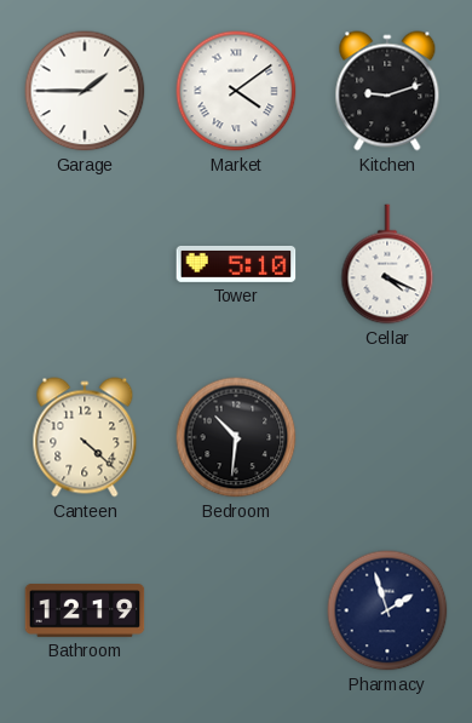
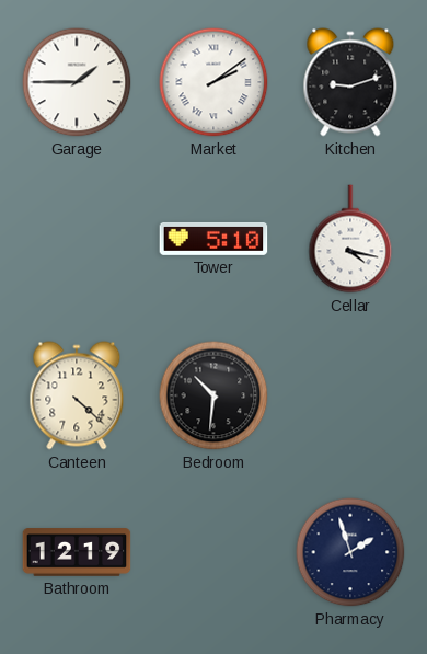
Market: 4:09 -> 2:09 (214, 82)
Cellar: 4:19 -> 4:17 (350, 239)
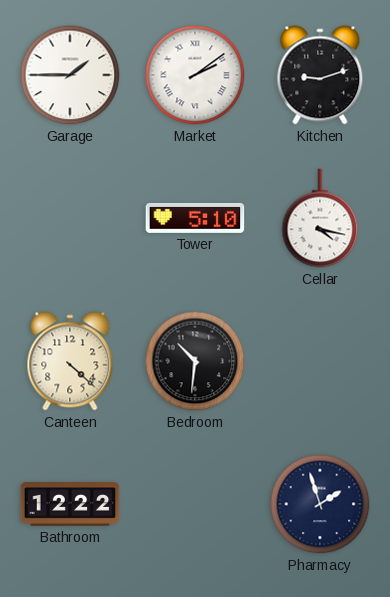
Bathroom: 12:19 -> 12:22 (70, 504)
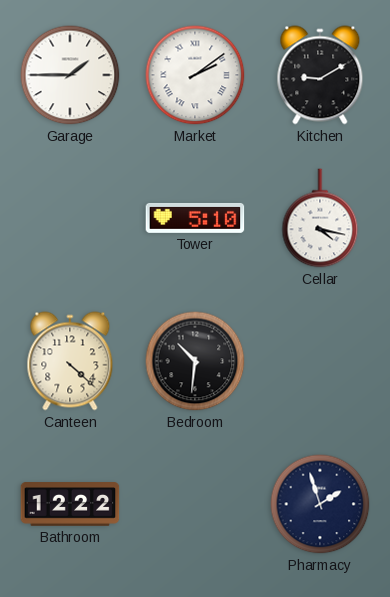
Kitchen: 9:12 -> 9:10 (320, 75)
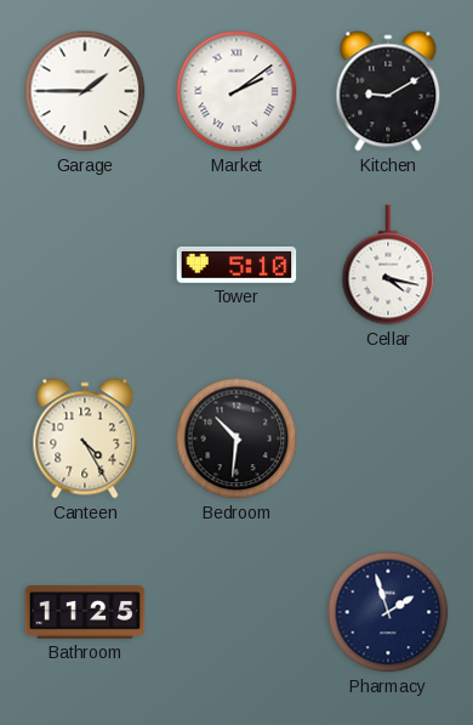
Canteen: 4:22 -> 4:25 (85, 438)
Bathroom: 12:22 -> 11:25 (85, 612)
